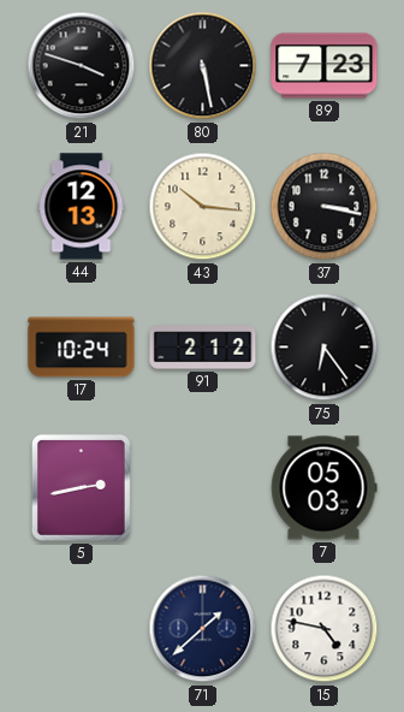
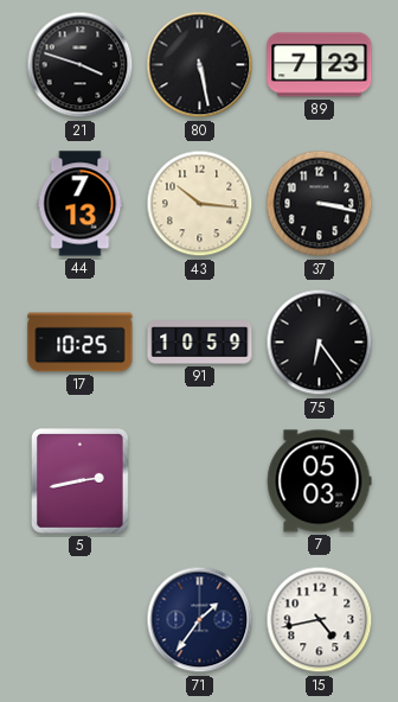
44: 12:13 -> 7:13 (81, 204)
17: 10:24 -> 10:25 (81, 343)
91: 2:12 -> 10:59 (200, 343)
71: 1:38 -> 1:36 (200, 620)
15: 4:47 -> 4:43 (320, 620)
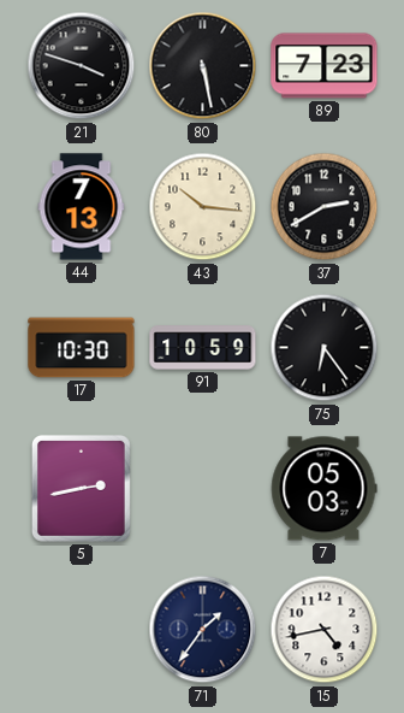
37: 3:17 -> 2:40 (325, 207)
17: 10:25 -> 10:30 (82, 348)
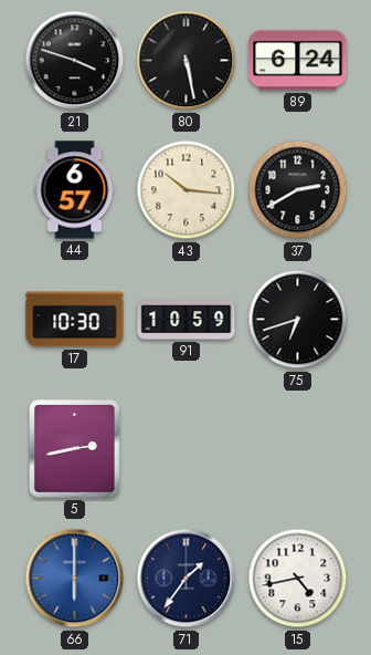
89: 7:23 -> 6:24 (298, 61)
44: 7:13 -> 6:57 (75, 190)
75: 6:24 -> 6:42 (298, 320)
7: 05:03 -> none (323, 489)
66: none -> 6:00 (75, 579)
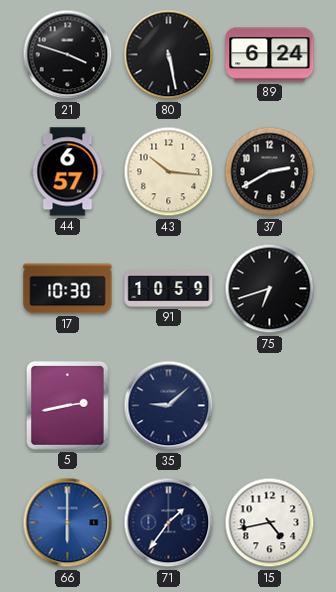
35: none -> 9:08 (169, 406)
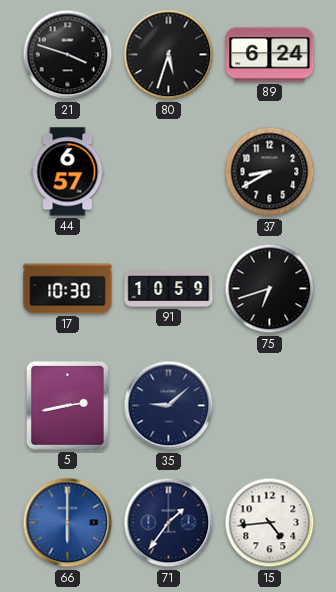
80: 5:28 -> 5:33 (169, 55)
43: 10:16 -> none (169, 172)
37: 2:40 -> 8:40 (270, 172)
15: 4:43 -> 4:44 (270, 523)
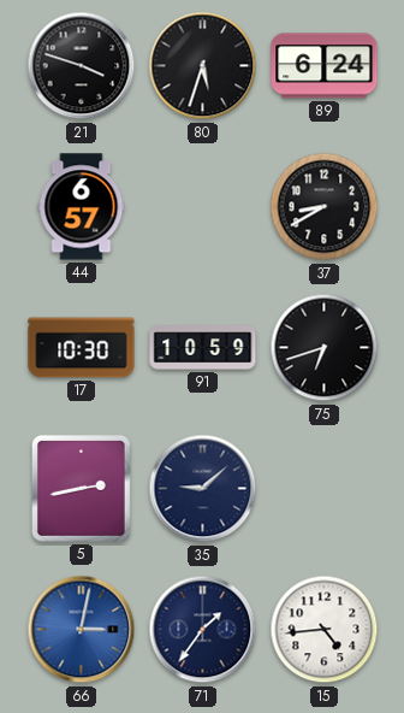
66: 6:00 -> 3:02 (82, 630)
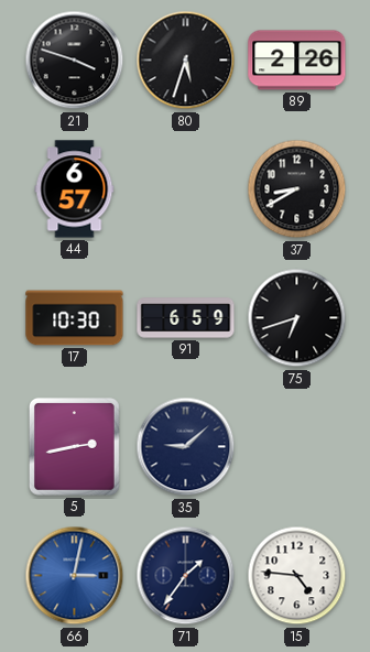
89: 6:24 -> 2:26 (297, 61)
91: 10:59 -> 6:59 (186, 318)
15: 4:44 -> 4:46 (297, 576)
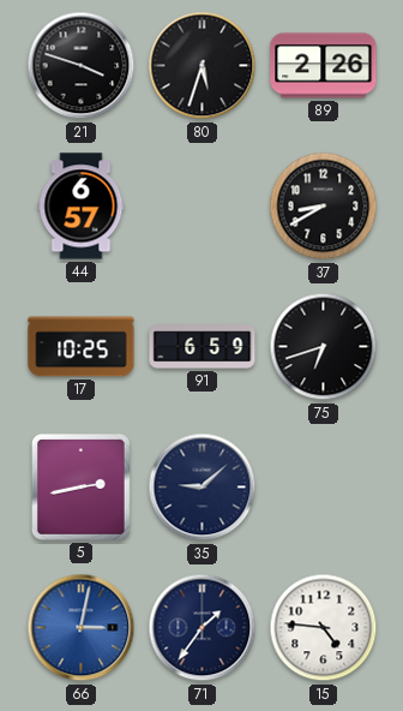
17: 10:30 -> 10:25 (82, 347)
